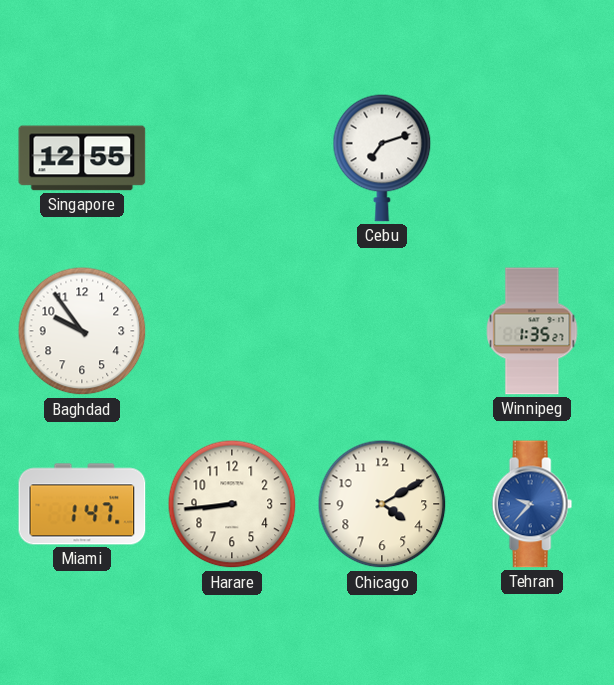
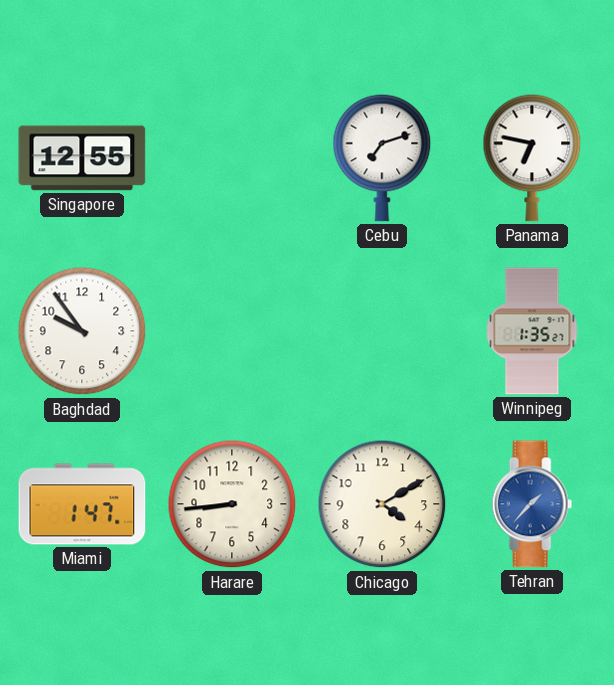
Panama: none -> 6:47 (532, 158)
Tehran: 9:37 -> 1:37 (532, 504)
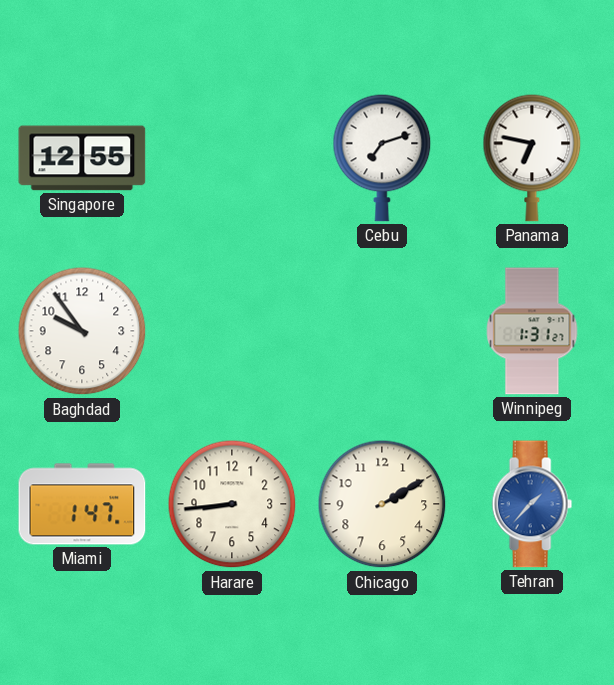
Winnipeg: 1:35 -> 1:31 (532, 331)
Chicago: 4:10 -> 2:10 (382, 504)
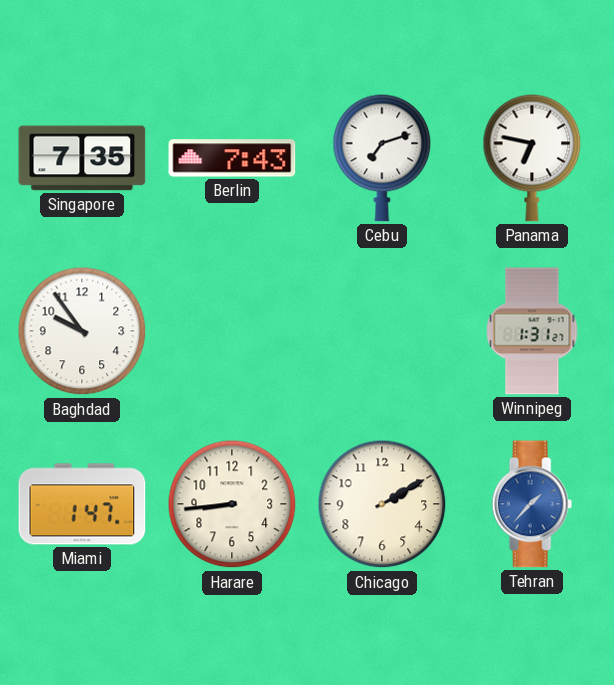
Singapore: 12:55 -> 7:35 (82, 158)
Berlin: none -> 7:43 (232, 158)
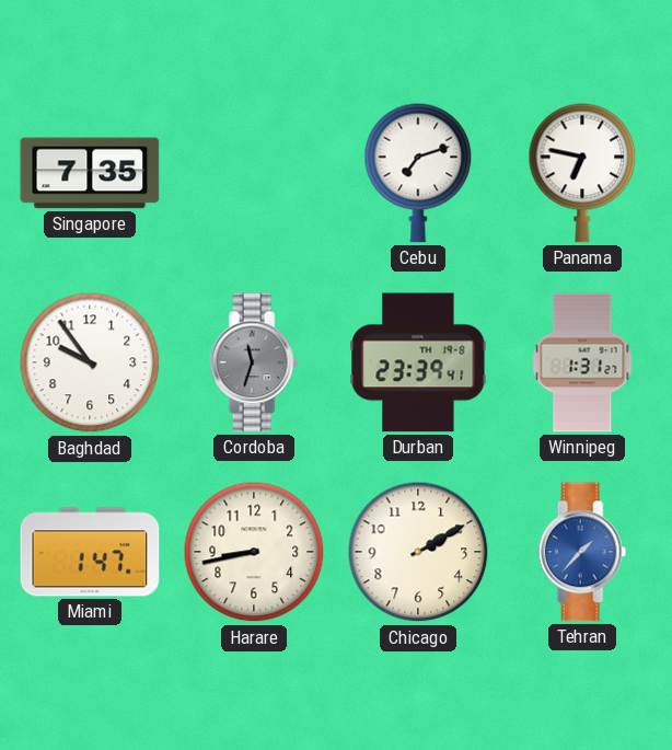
Berlin: 7:43 -> none (232, 158)
Cordoba: none -> 11:33 (254, 362)
Durban: none -> 23:39 (418, 362)
Harare: 8:44 -> 8:43 (254, 552)
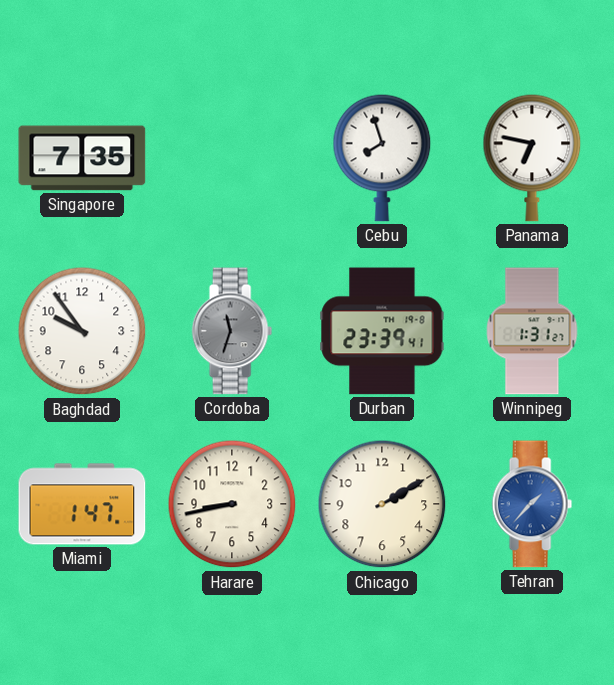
Cebu: 7:12 -> 7:57 (382, 158)
